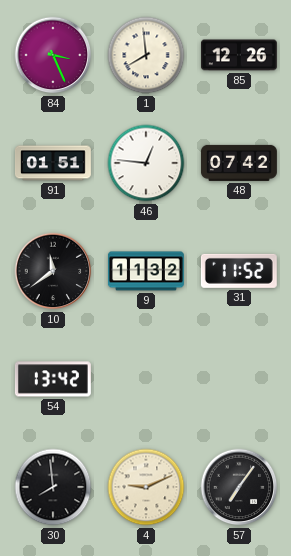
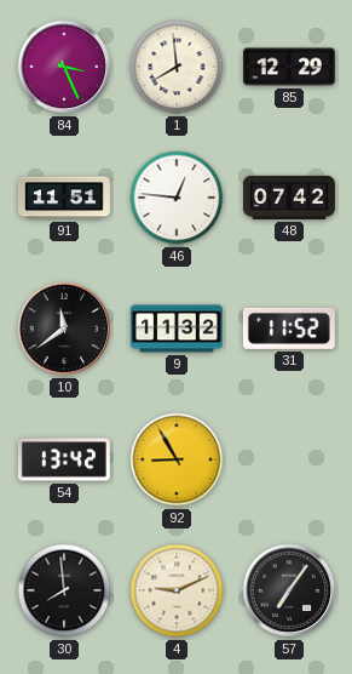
85: 12:26 -> 12:29 (289, 67)
91: 01:51 -> 11:51 (64, 198)
92: none -> 8:55 (177, 459)
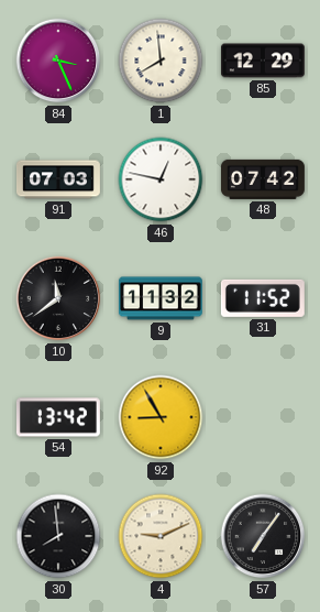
91: 11:51 -> 07:03 (58, 179)
46: 12:46 -> 12:47 (161, 179)
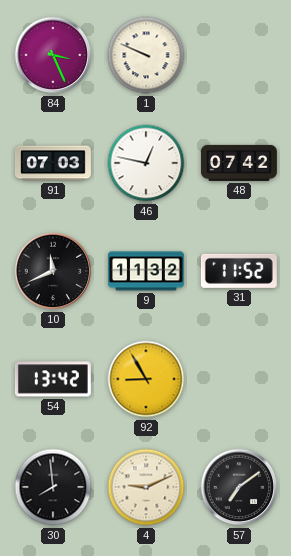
1: 7:59 -> 9:49 (146, 55)
85: 12:29 -> none (263, 61)
10: 11:39 -> 11:41 (53, 271)
57: 7:06 -> 7:09 (239, 487)
